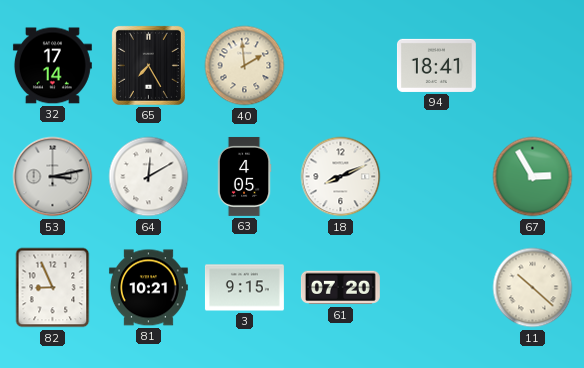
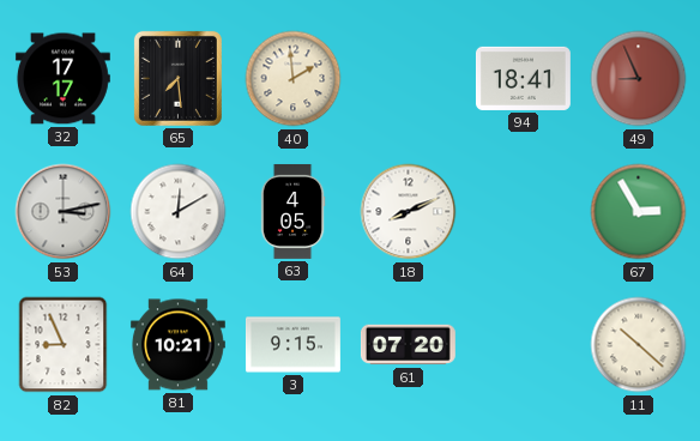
32: 17:14 -> 17:17 (62, 79)
65: 7:25 -> 7:29 (177, 78)
49: none -> 8:56 (639, 79)
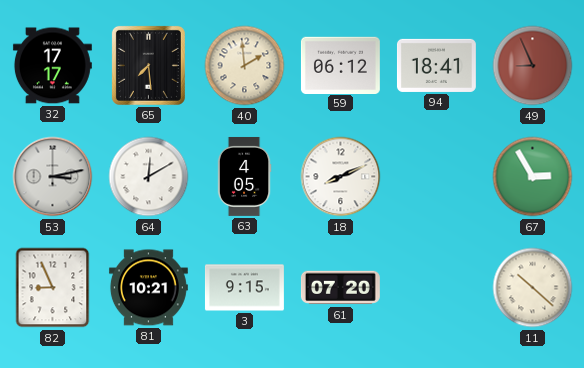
59: none -> 06:12 (340, 65)
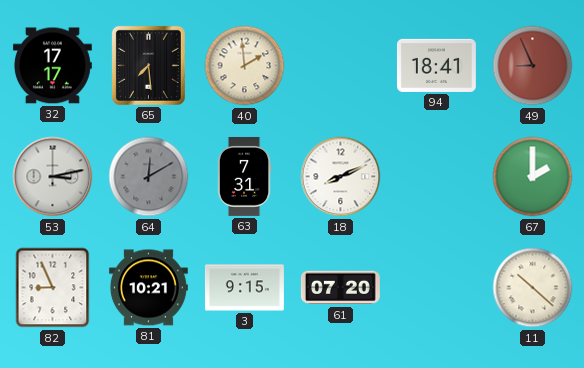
59: 06:12 -> none (340, 65)
64 dial: white -> grey (149, 177)
63: 4:05 -> 7:31 (244, 176)
67: 2:55 -> 2:00 (533, 177)
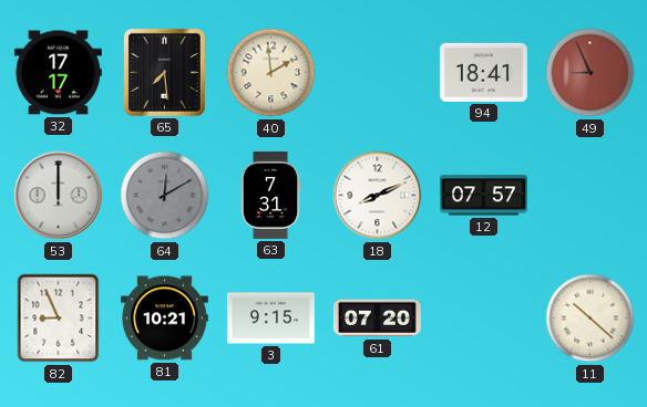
53: 3:13 -> 12:00 (59, 196)
12: none -> 07:57 (483, 196)
67: 2:00 -> none (533, 177)
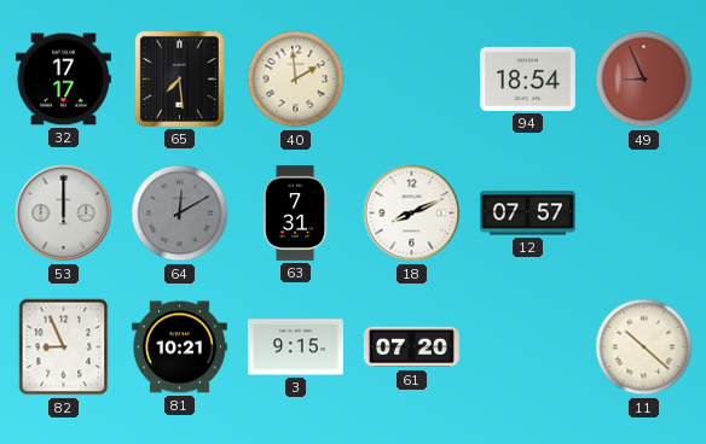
94: 18:41 -> 18:54 (527, 78)
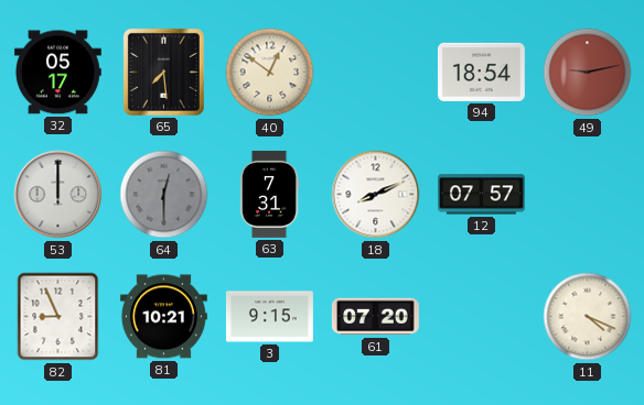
32: 17:17 -> 05:17 (57, 73)
40: 1:59 -> 12:51 (270, 73)
49: 8:56 -> 9:13 (588, 73)
64: 12:10 -> 12:30 (164, 195)
11: 10:22 -> 4:19 (588, 317)
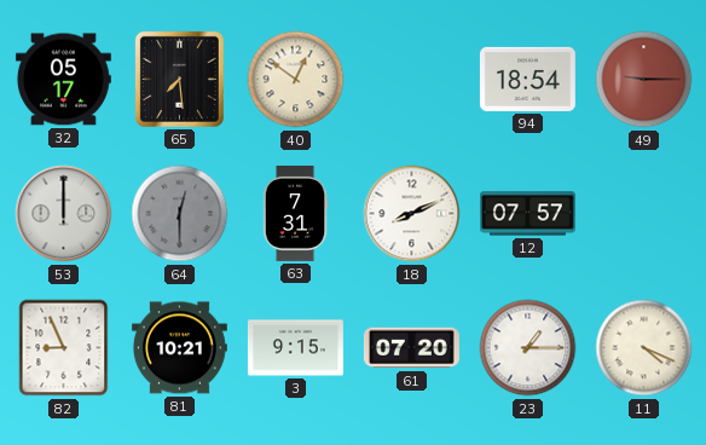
49: 9:13 -> 9:15 (644, 80)
23: none -> 1:15 (528, 348)
